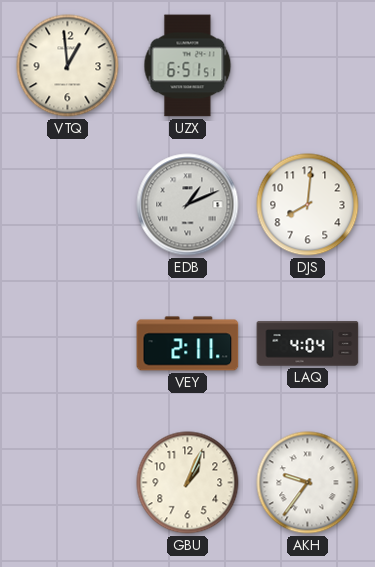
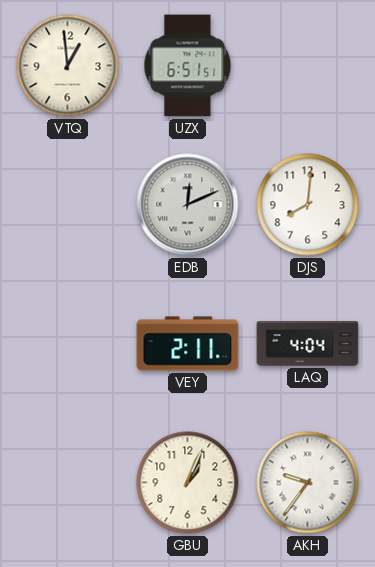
EDB: 1:11 -> 12:11 (188, 205)
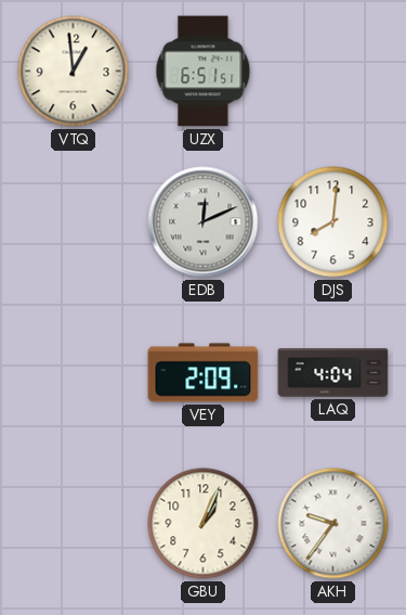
VEY: 2:11 -> 2:09 (204, 373)
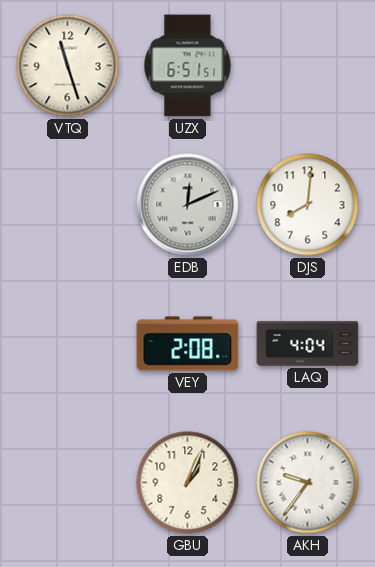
VTQ: 12:59 -> 11:27 (68, 66)
VEY: 2:09 -> 2:08 (188, 344)
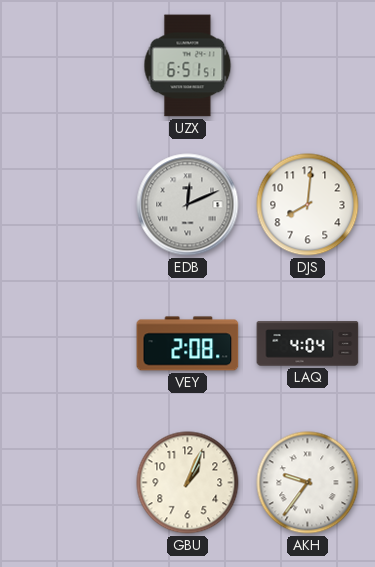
VTQ: 11:27 -> none (68, 66)
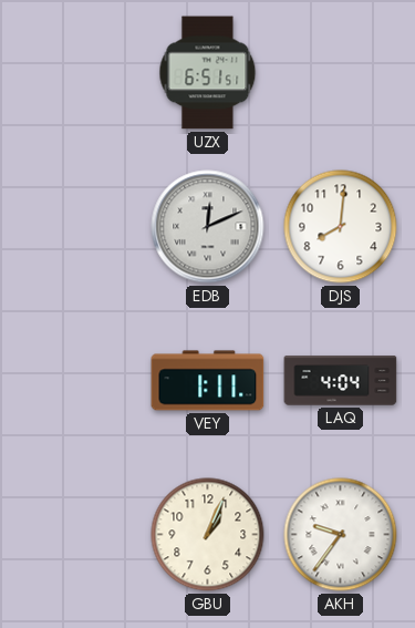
VEY: 2:08 -> 1:11 (208, 381)
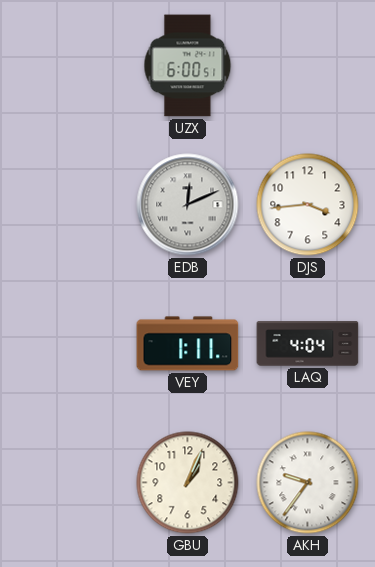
UZX: 6:51 -> 6:00 (188, 66)
DJS: 8:01 -> 3:44 (308, 205)
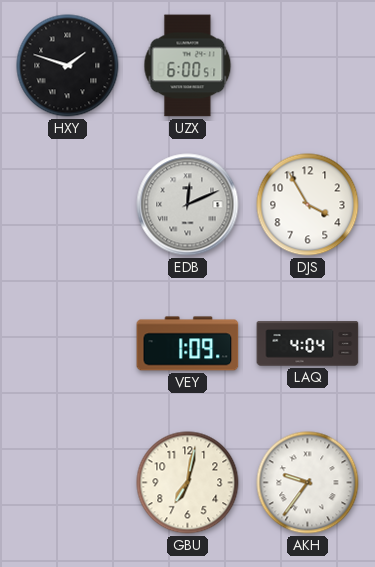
HXY: none -> 1:48 (68, 66)
DJS: 3:44 -> 3:55 (308, 205)
VEY: 1:11 -> 1:09 (188, 344)
GBU: 1:04 -> 7:02 (188, 483)
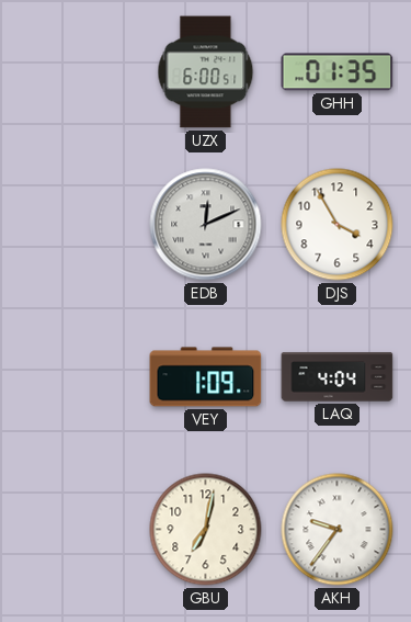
HXY: 1:48 -> none (68, 66)
GHH: none -> 01:35 (338, 72)
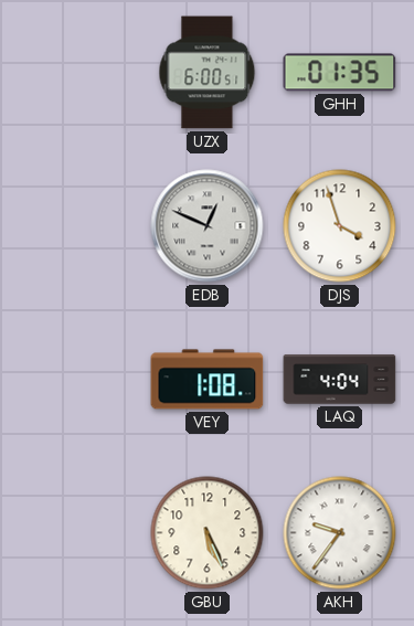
EDB: 12:11 -> 12:49 (208, 226)
DJS: 3:55 -> 3:57 (340, 226)
VEY: 1:09 -> 1:08 (208, 380)
GBU: 7:02 -> 5:26 (208, 533)
